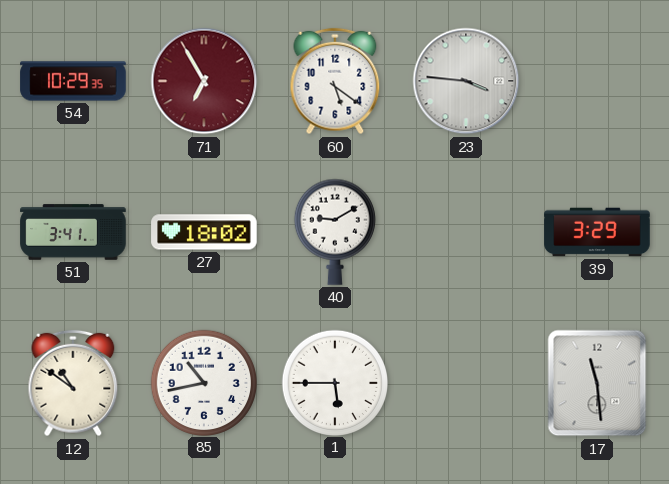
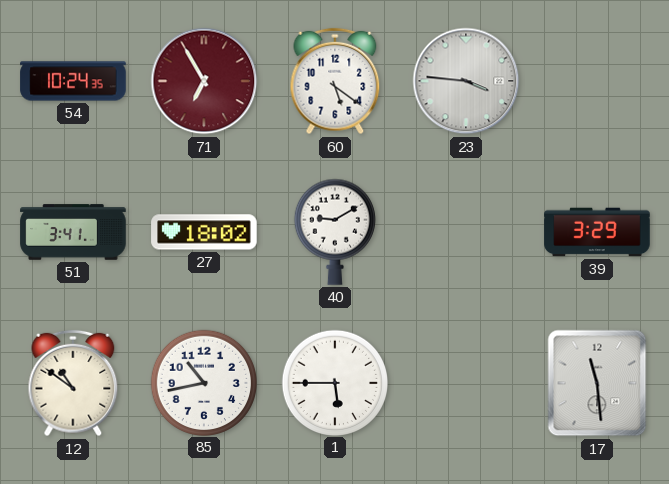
54: 10:29 -> 10:24 (73, 81)
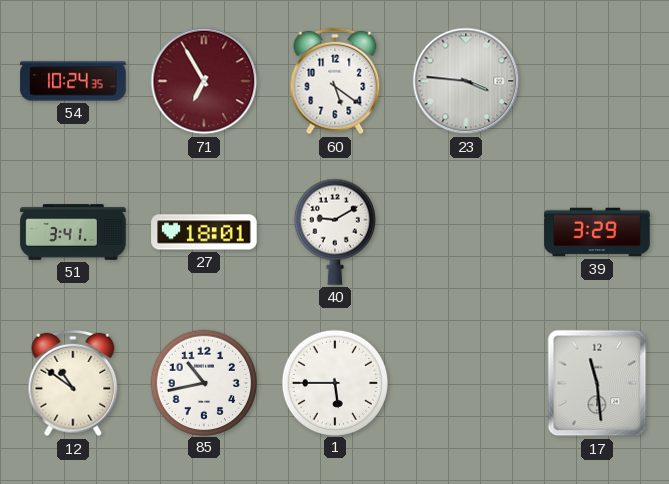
27: 18:02 -> 18:01 (204, 232)
